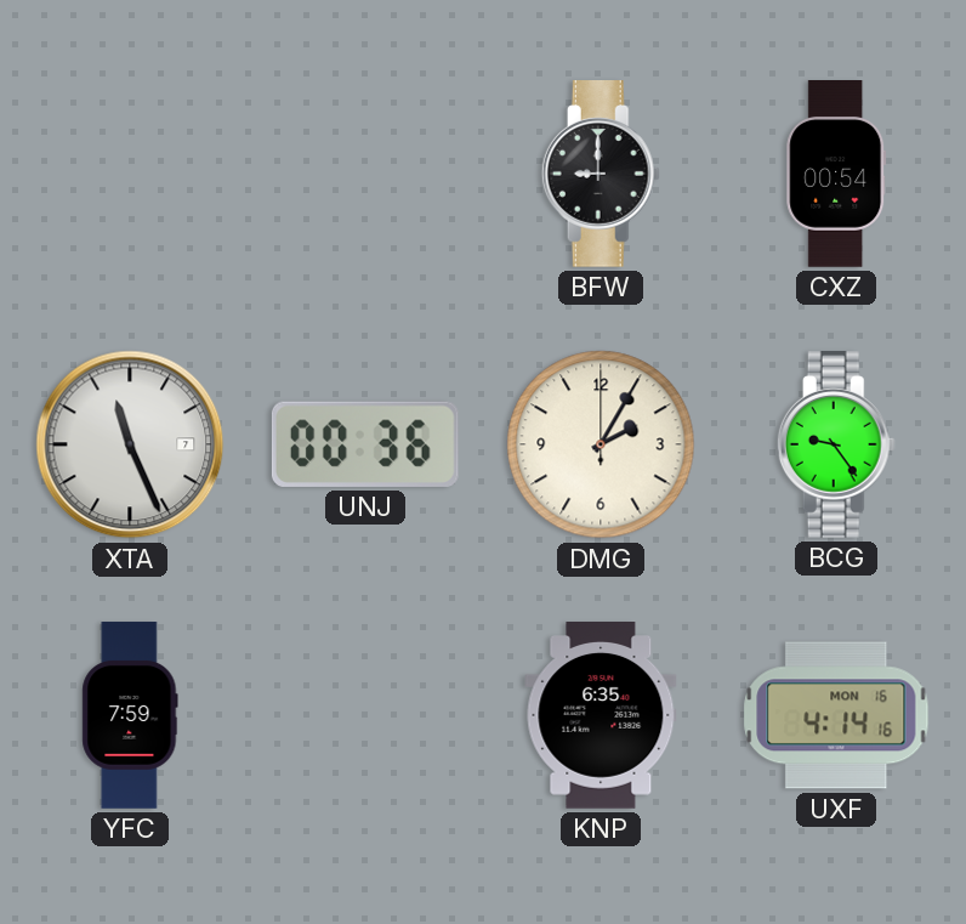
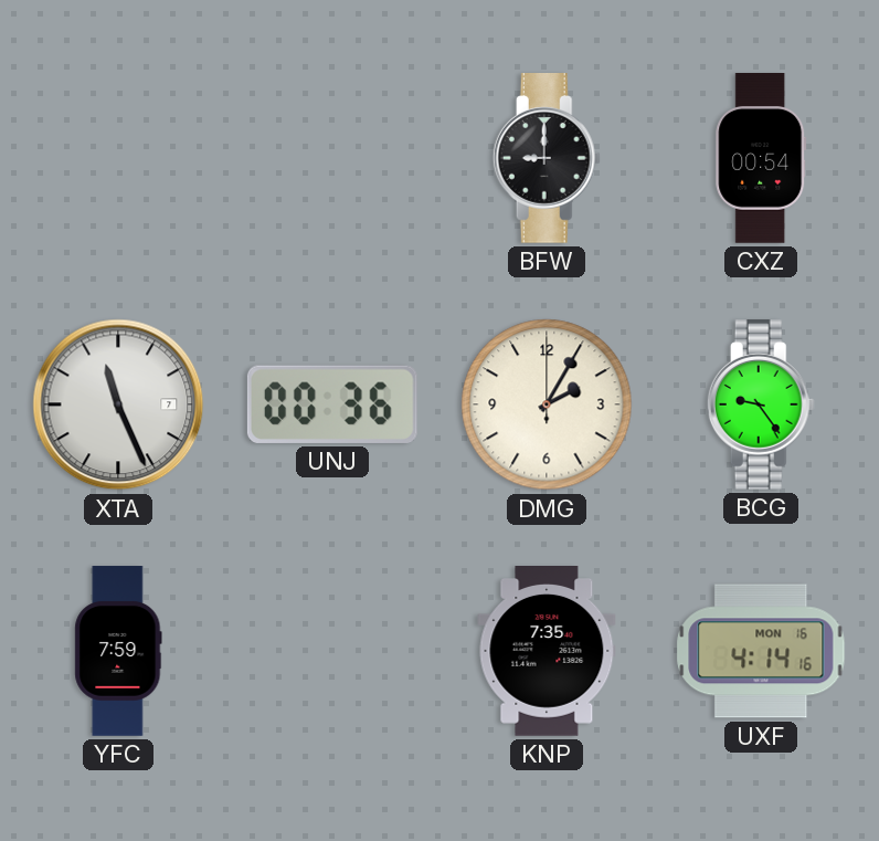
KNP: 6:35 -> 7:35 (547, 652)
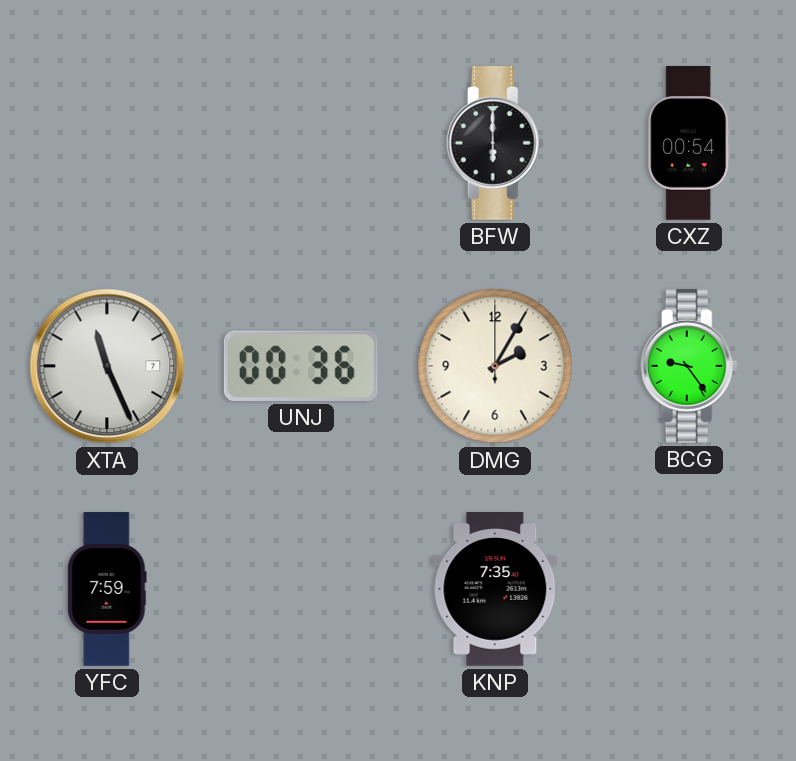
BFW: 9:00 -> 6:00 (495, 144)
UXF: 4:14 -> none (761, 651)
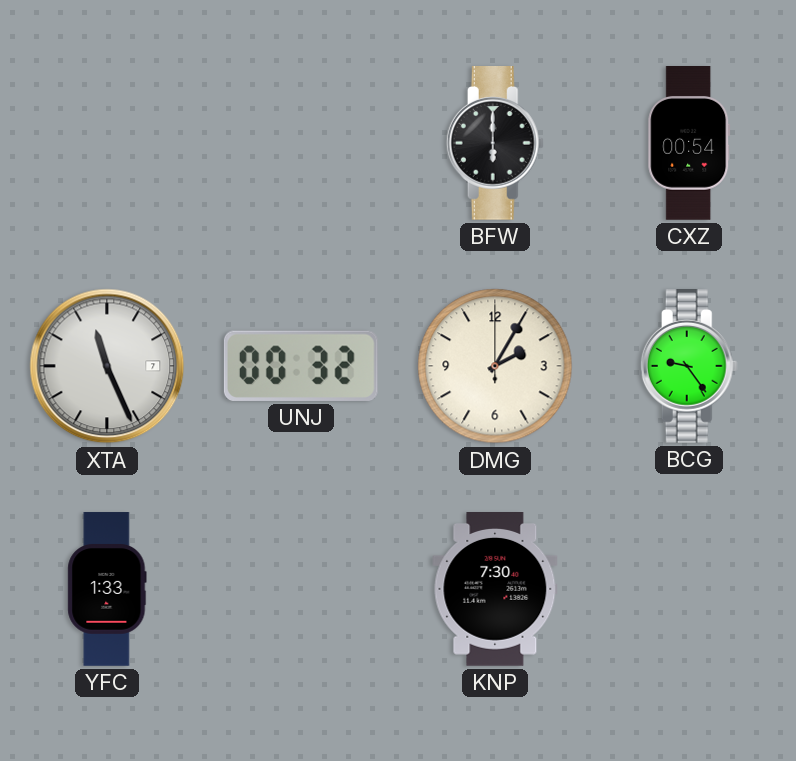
UNJ: 00:36 -> 00:32 (301, 366)
YFC: 7:59 -> 1:33 (107, 589)
KNP: 7:35 -> 7:30 (495, 590)
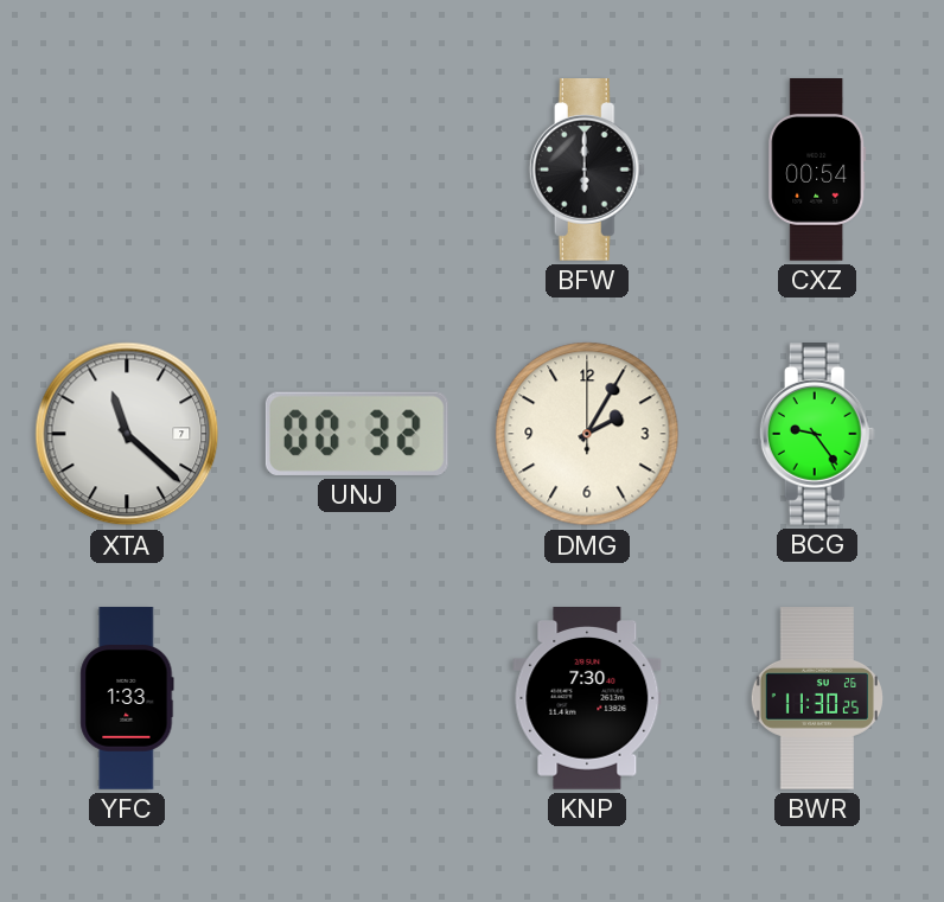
XTA: 11:26 -> 11:22 (127, 434)
BWR: none -> 11:30 (817, 698)
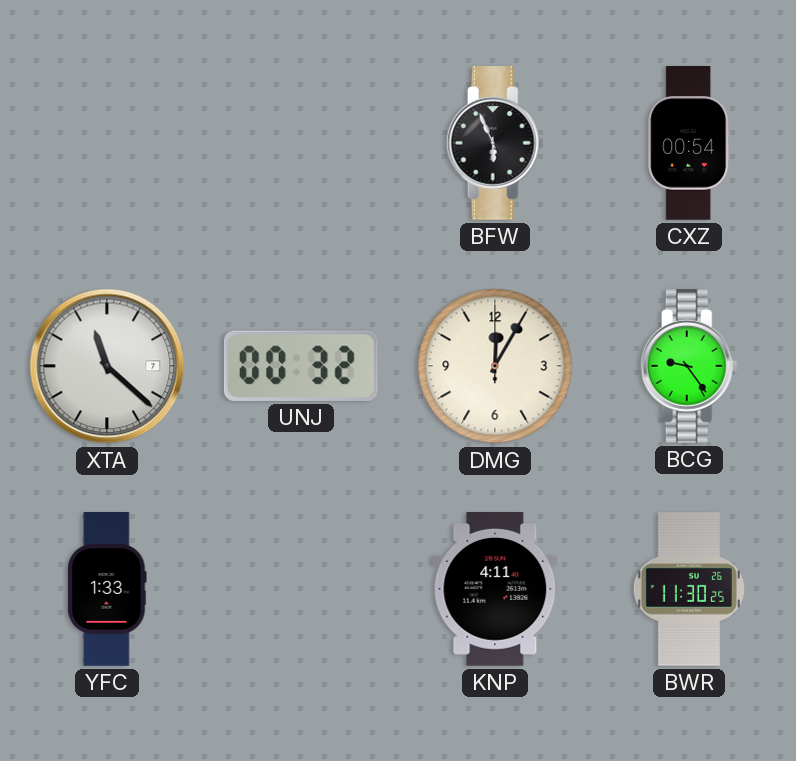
BFW: 6:00 -> 5:56 (495, 144)
DMG: 2:05 -> 12:05 (495, 366)
KNP: 7:30 -> 4:11 (495, 590)
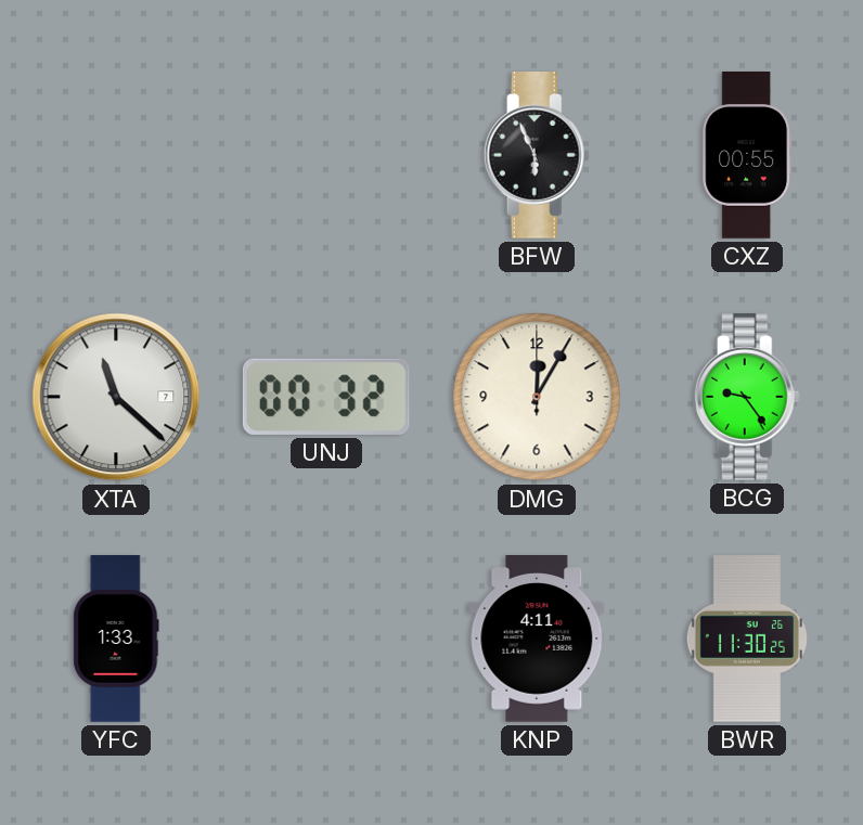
CXZ: 00:54 -> 00:55 (747, 156)
